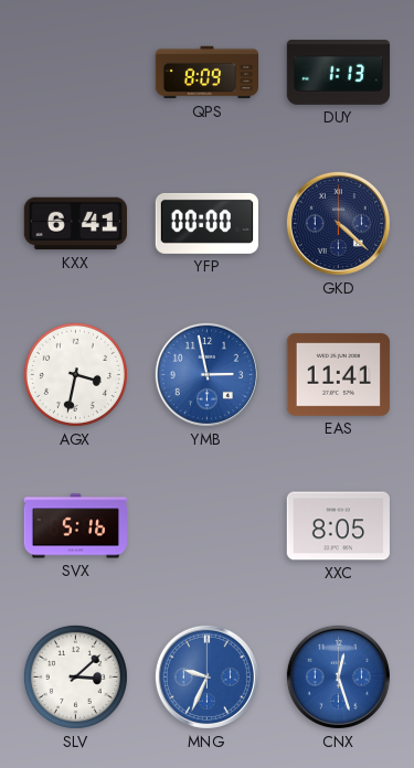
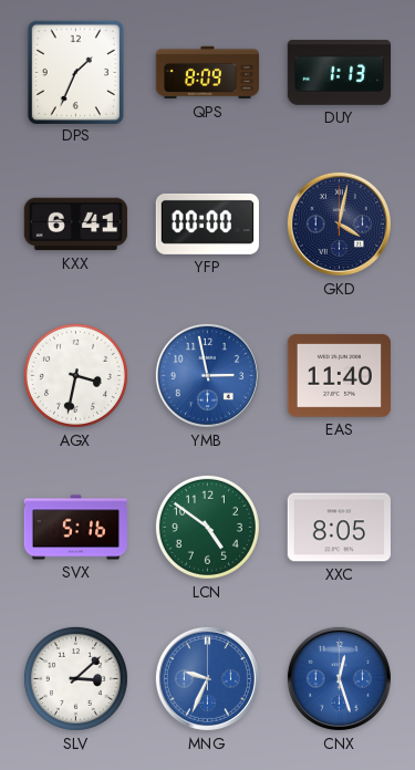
DPS: none -> 1:34 (75, 72)
GKD: 4:22 -> 4:02 (339, 223)
EAS: 11:41 -> 11:40 (339, 376)
LCN: none -> 4:51 (207, 527)
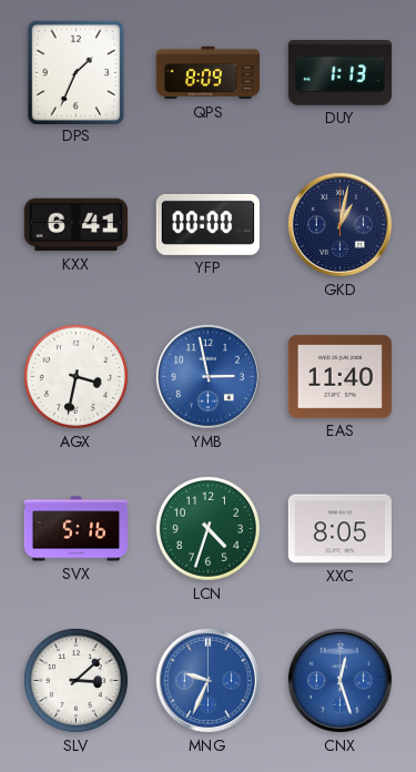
GKD: 4:02 -> 1:02 (339, 224)
LCN: 4:51 -> 4:33 (207, 528)
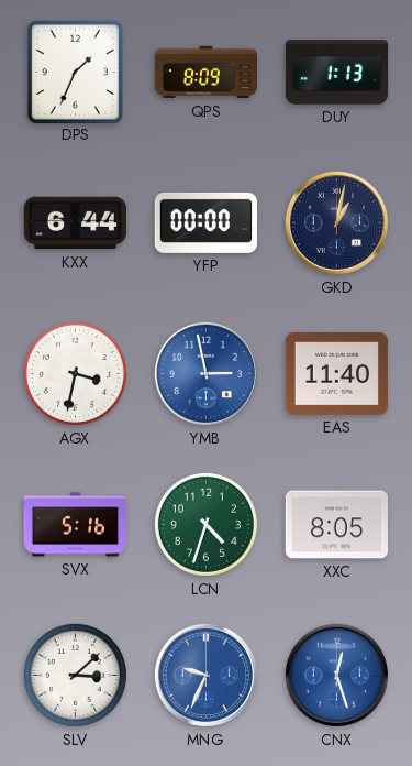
KXX: 6:41 -> 6:44 (75, 223)
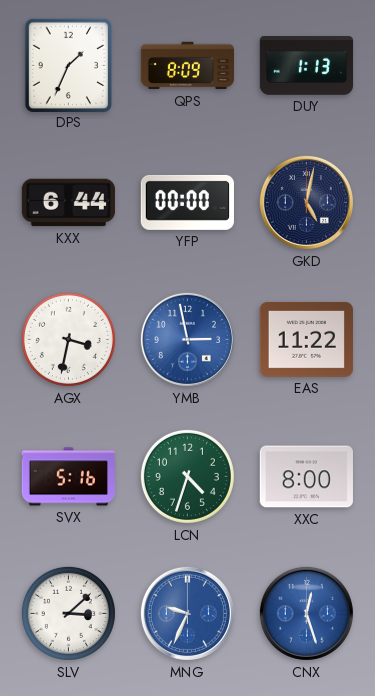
GKD: 1:02 -> 5:02 (306, 202)
EAS: 11:40 -> 11:22 (306, 340)
XXC: 8:05 -> 8:00 (306, 477)
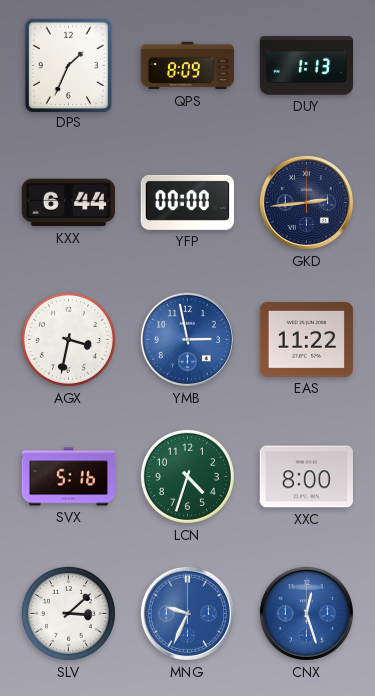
GKD: 5:02 -> 2:44 (306, 202)
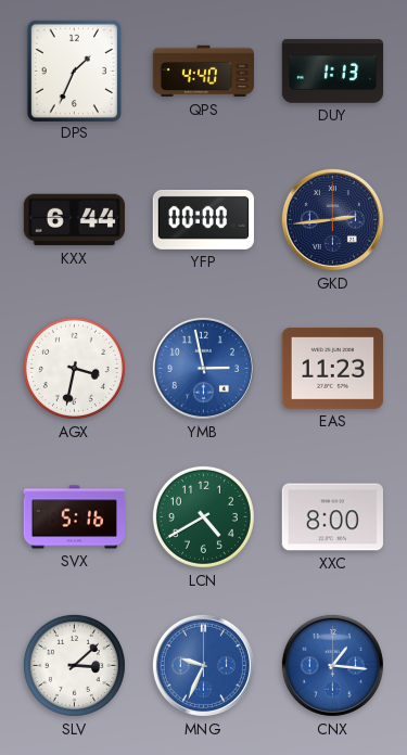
QPS: 8:09 -> 4:40 (203, 72)
EAS: 11:22 -> 11:23 (332, 369)
LCN: 4:33 -> 4:40 (203, 516)
CNX: 12:27 -> 1:16 (332, 665)
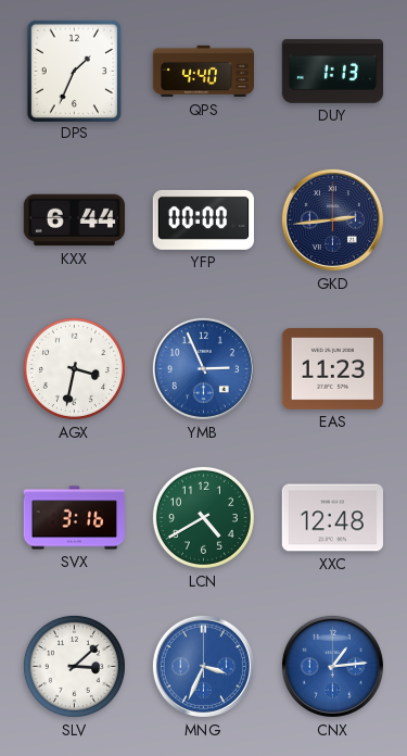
YMB: 2:58 -> 2:56 (203, 368)
SVX: 5:16 -> 3:16 (74, 518)
XXC: 8:00 -> 12:48 (332, 518)
MNG: 9:34 -> 3:34 (203, 666)
CNX: 1:16 -> 1:14 (332, 666)
